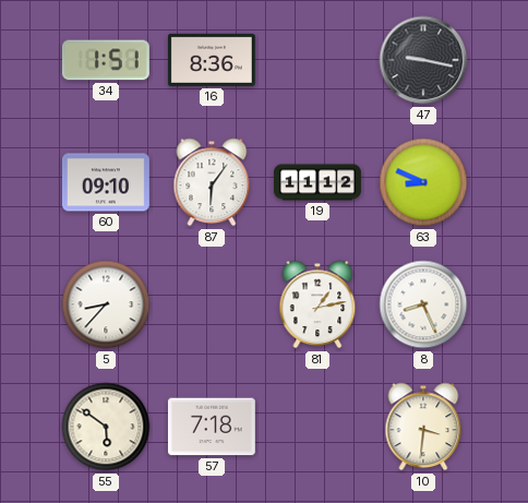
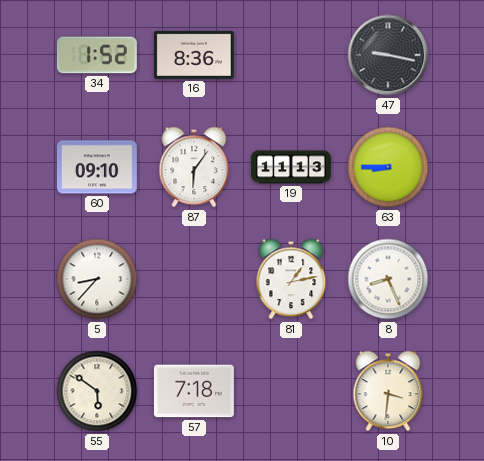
34: 1:51 -> 1:52 (97, 55)
19: 11:12 -> 11:13 (291, 167)
63: 8:49 -> 8:45 (388, 167)
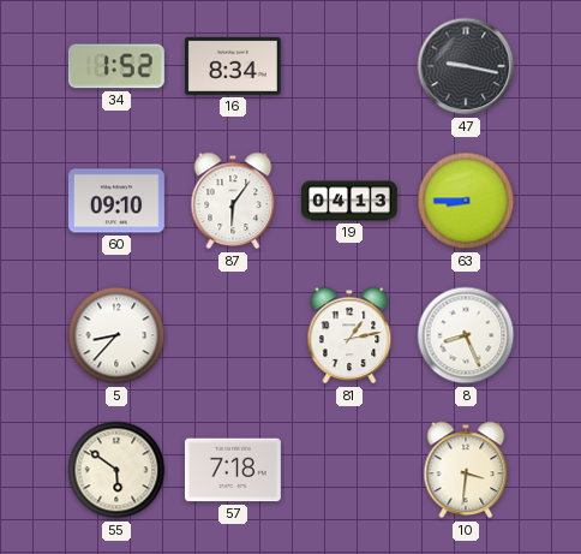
16: 8:36 -> 8:34 (233, 66)
19: 11:13 -> 04:13 (349, 201)
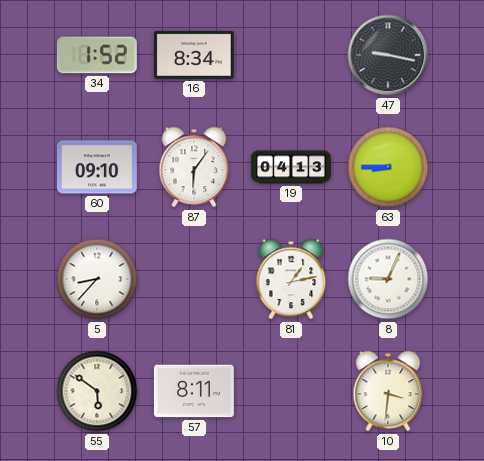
8: 8:26 -> 9:04 (388, 279)
57: 7:18 -> 8:11 (194, 391)
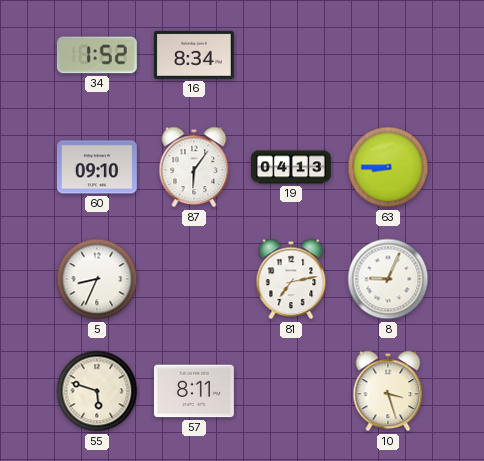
47: 9:17 -> none (388, 55)
5: 8:37 -> 8:34 (97, 279)
81: 1:13 -> 7:13 (291, 279)
55: 5:51 -> 5:48 (97, 391)
10: 3:31 -> 3:27 (388, 391)
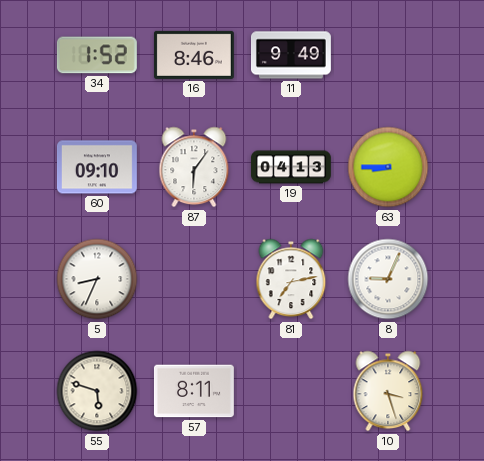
16: 8:34 -> 8:46 (194, 55)
11: none -> 9:49 (292, 55)
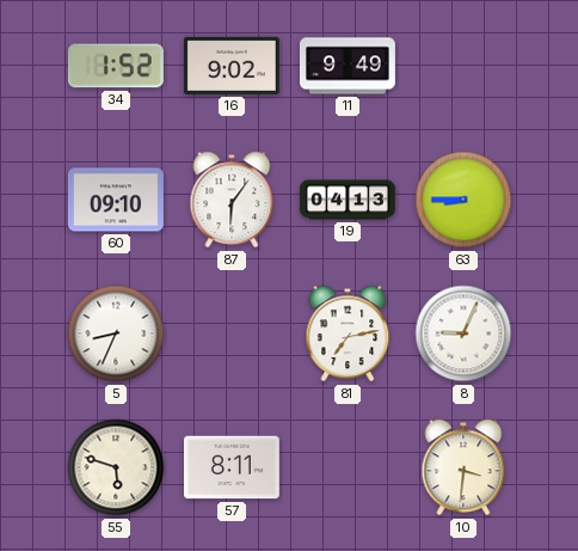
16: 8:46 -> 9:02 (232, 66)
10: 3:27 -> 3:31 (463, 467)
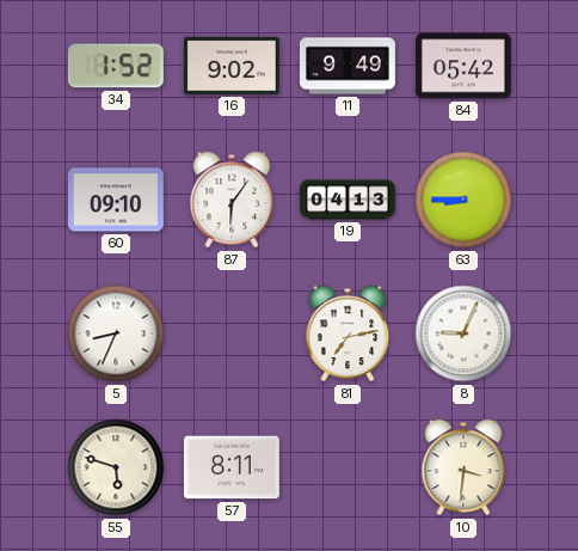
84: none -> 05:42 (463, 66)
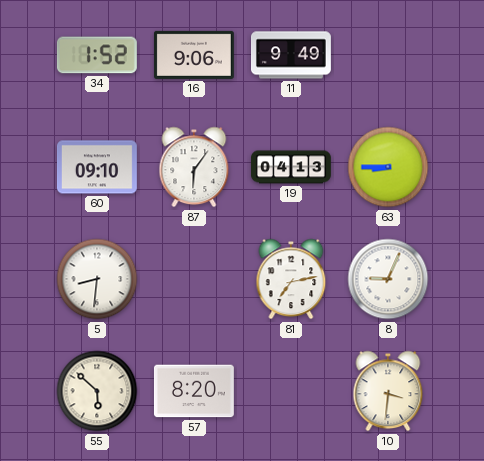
16: 9:02 -> 9:06 (194, 55)
84: 05:42 -> none (463, 66)
5: 8:34 -> 8:31 (97, 279)
55: 5:48 -> 5:52 (97, 391)
57: 8:11 -> 8:20 (194, 391)
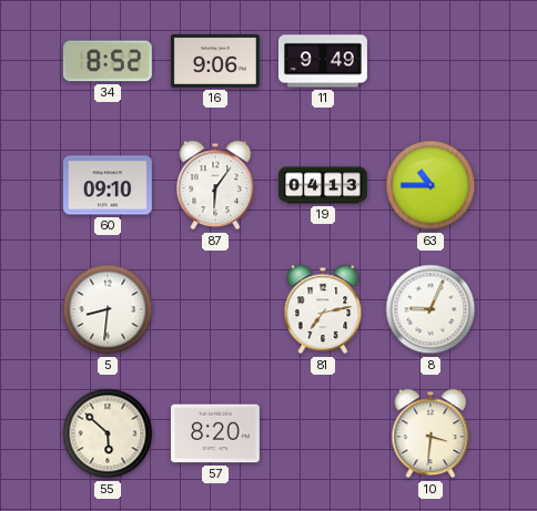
34: 1:52 -> 8:52 (108, 61)
63: 8:45 -> 10:45 (430, 185)
